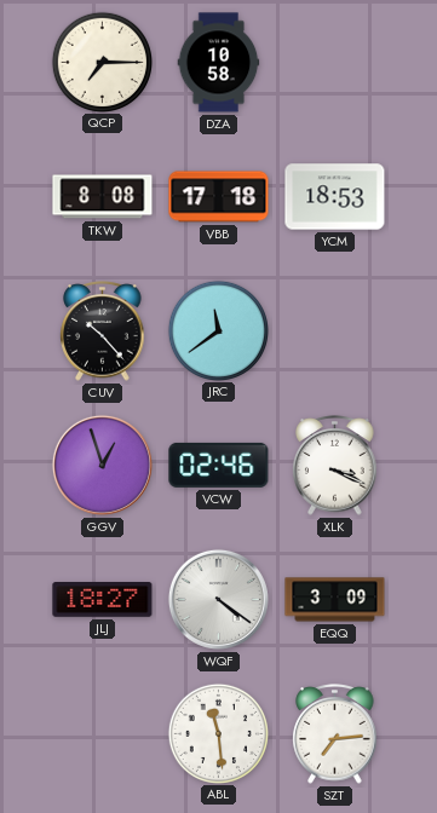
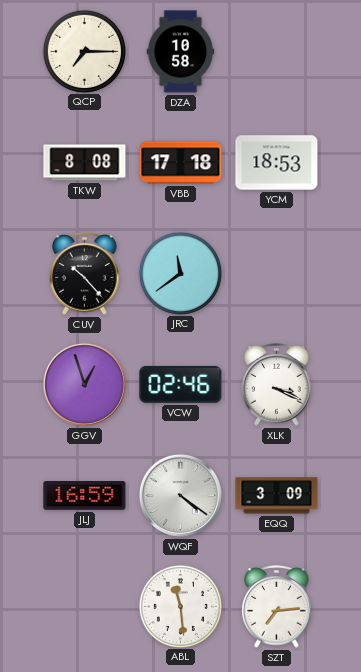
JLJ: 18:27 -> 16:59 (85, 496)
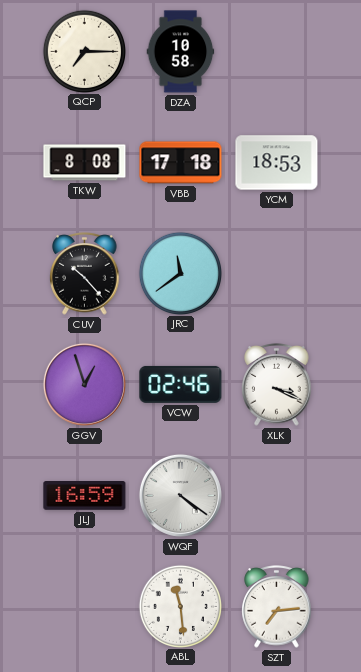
EQQ: 3:09 -> none (277, 496)
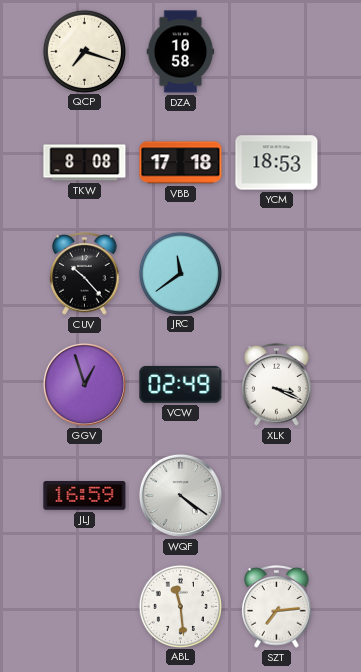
QCP: 7:15 -> 7:18 (84, 51)
VCW: 02:46 -> 02:49 (181, 384)
